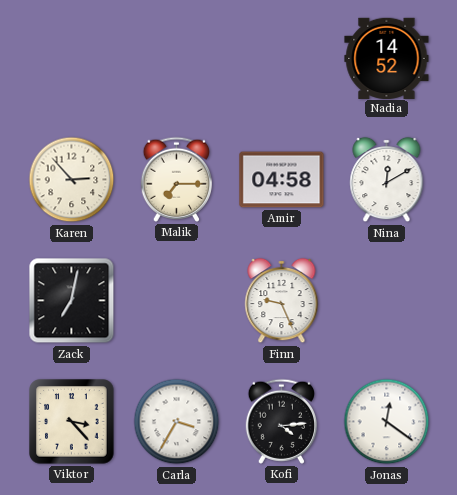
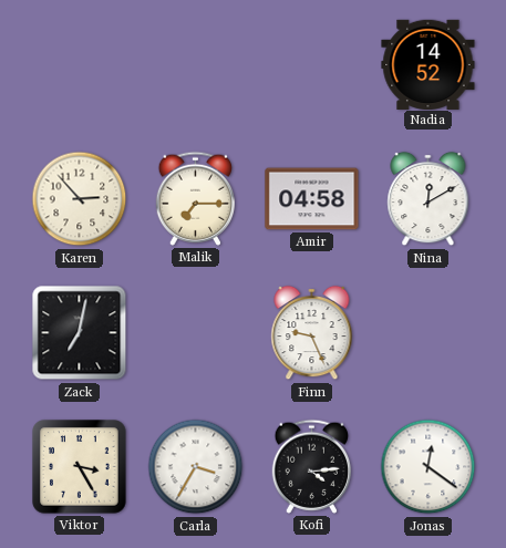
Viktor: 3:23 -> 3:25 (80, 467)
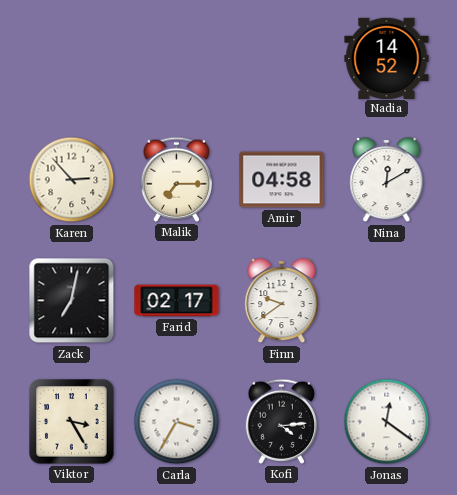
Farid: none -> 02:17 (177, 301)
Finn: 9:26 -> 9:39 (282, 301)
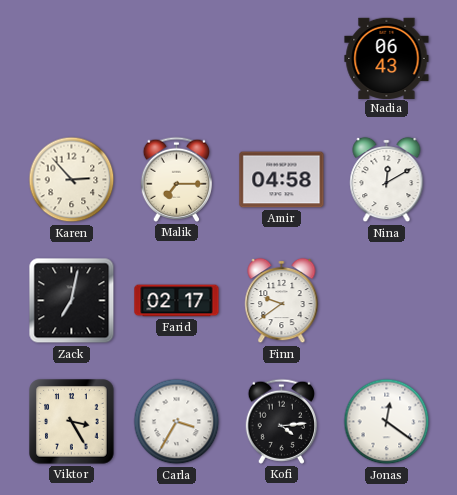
Nadia: 14:52 -> 06:43 (387, 58)
